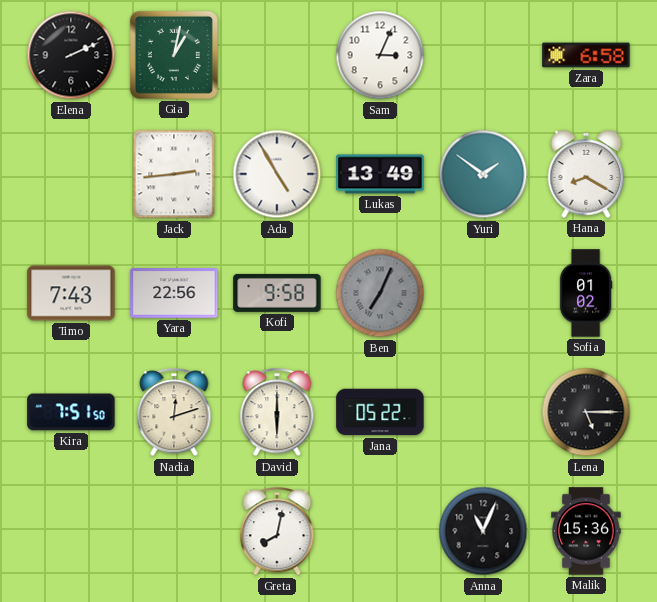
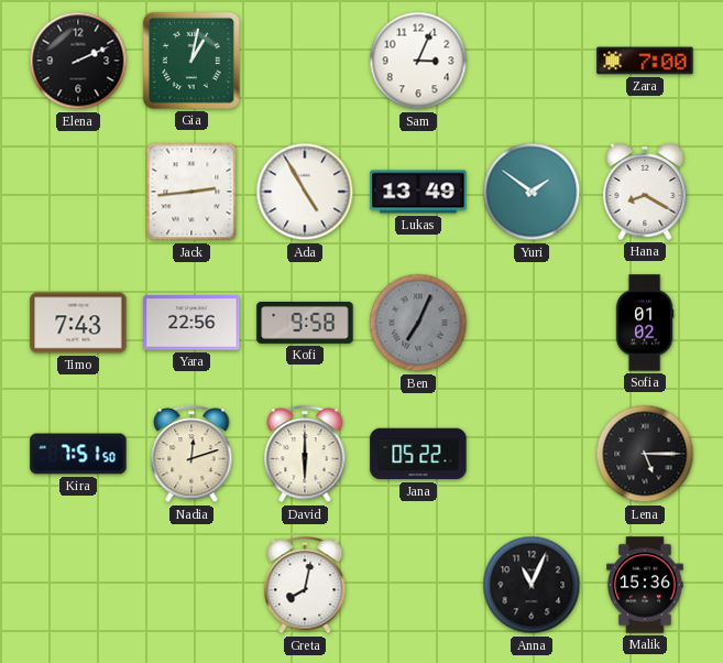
Zara: 6:58 -> 7:00 (645, 61)
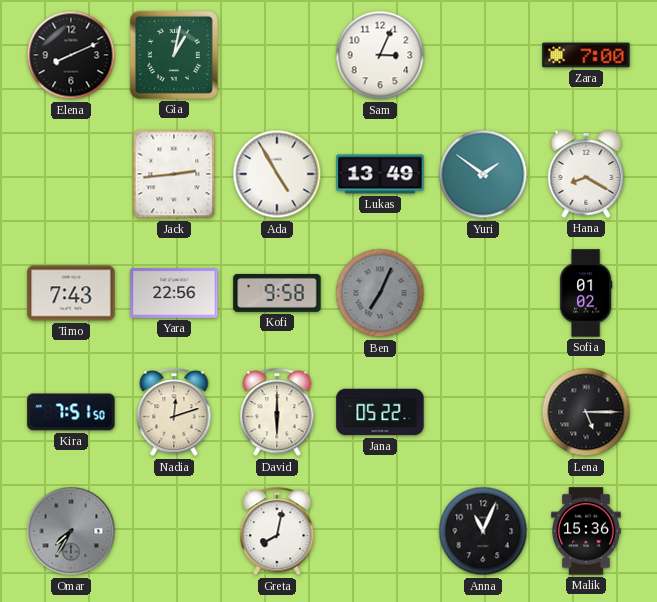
Elena: 2:11 -> 8:11 (71, 55)
Omar: none -> 7:35 (71, 531)
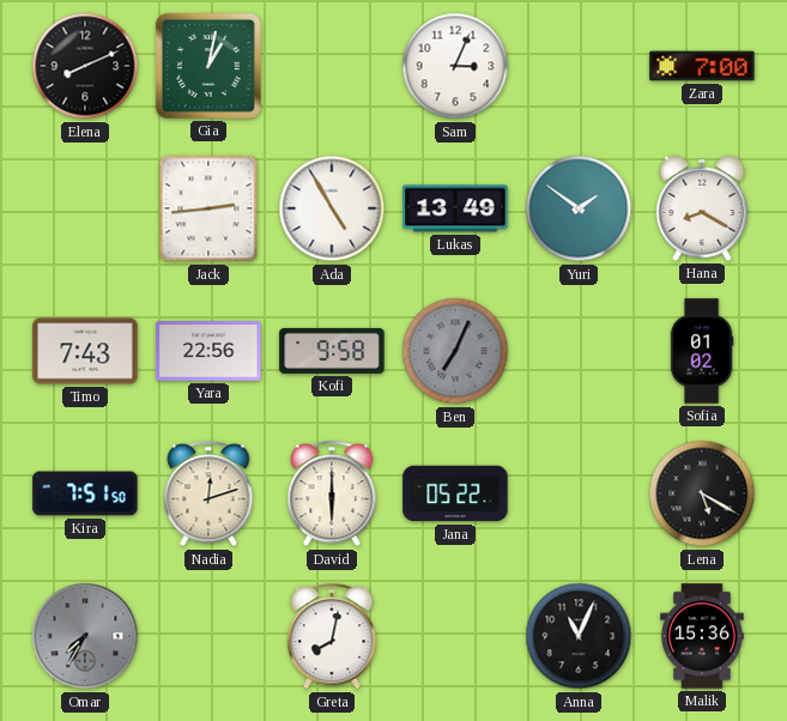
Lena: 5:15 -> 5:20 (702, 493)
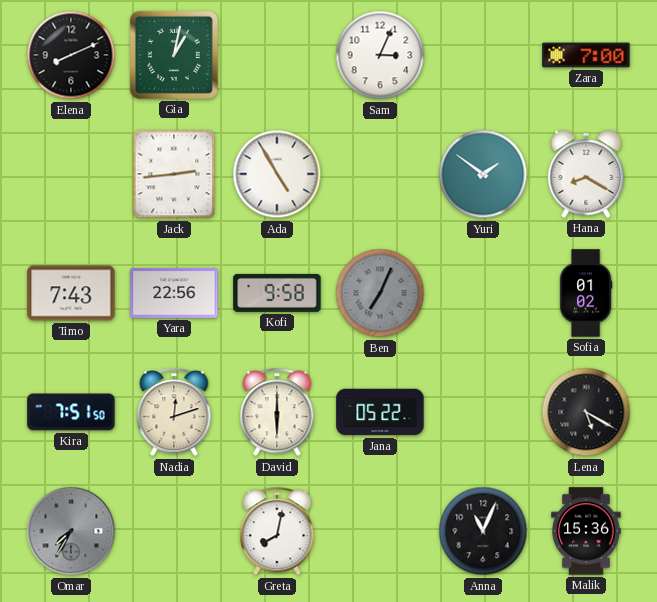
Lukas: 13:49 -> none (455, 208)
